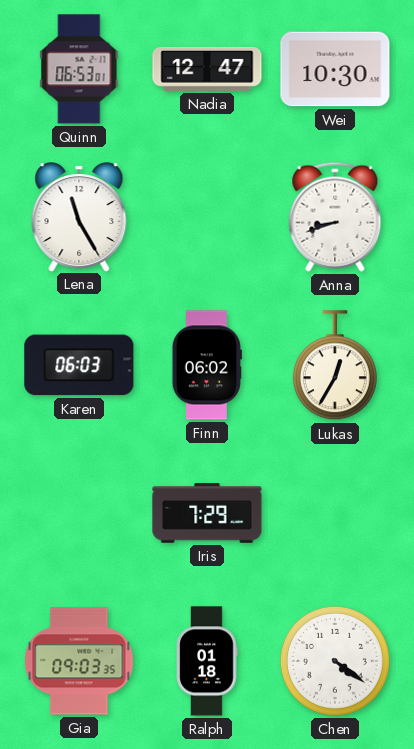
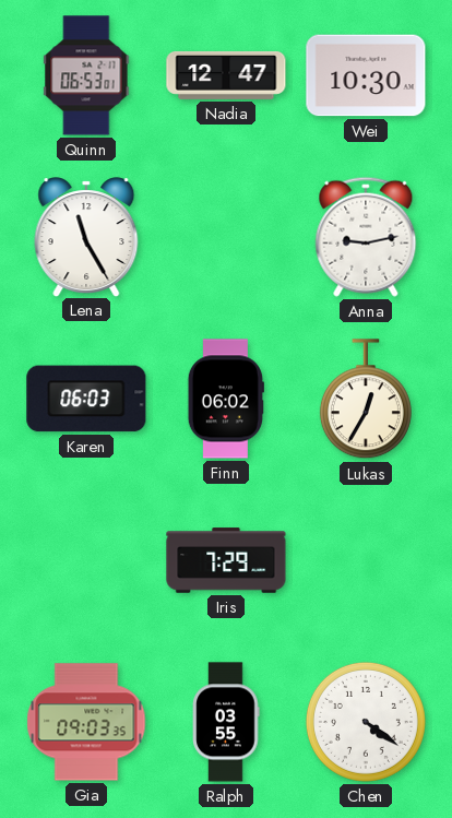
Anna: 8:42 -> 9:13 (366, 237)
Ralph: 01:18 -> 03:55 (226, 722)
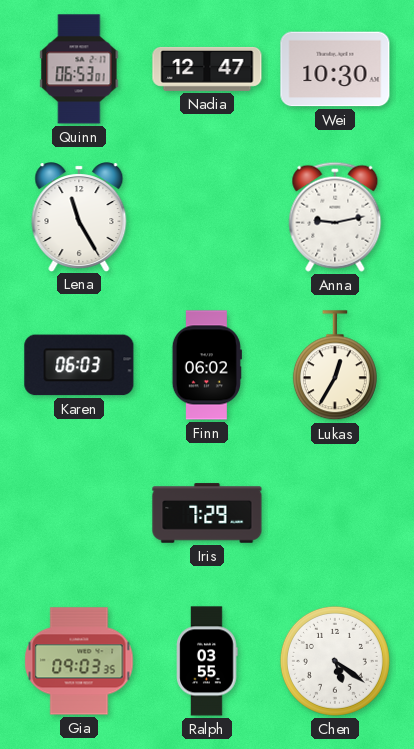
Chen: 4:21 -> 5:21 (335, 661)
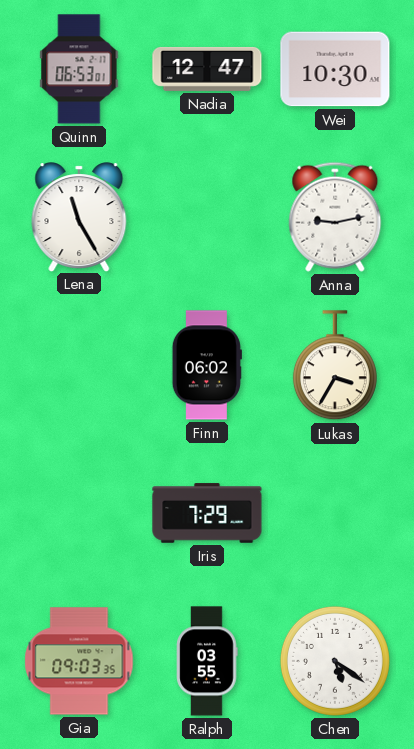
Karen: 06:03 -> none (79, 365)
Lukas: 12:35 -> 3:35 (335, 366)
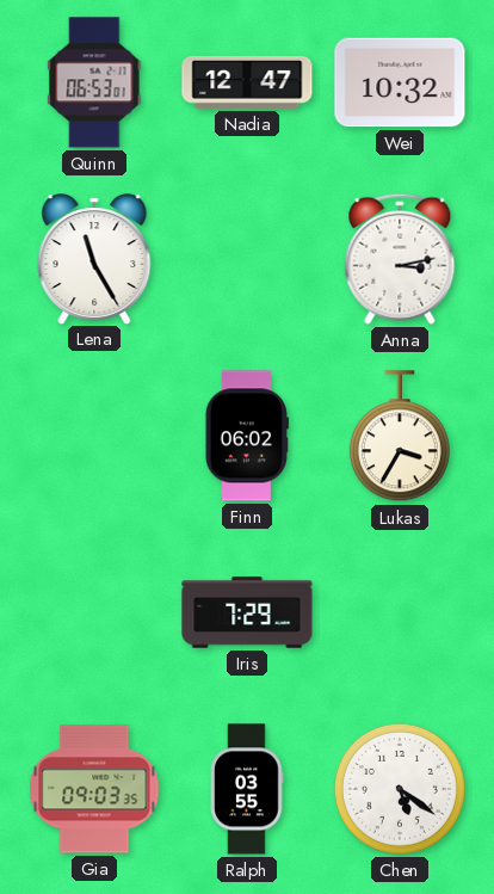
Wei: 10:30 -> 10:32 (400, 82)
Anna: 9:13 -> 3:13 (400, 259)
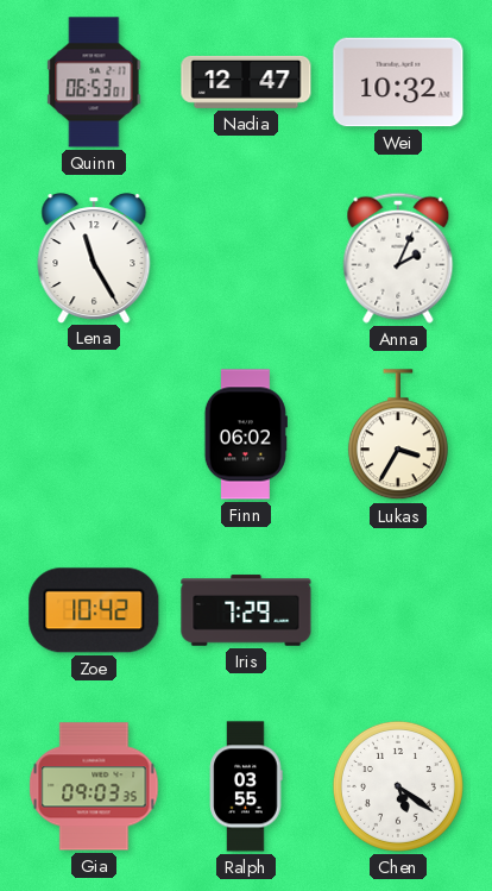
Anna: 3:13 -> 2:04 (398, 258)
Zoe: none -> 10:42 (94, 610)
